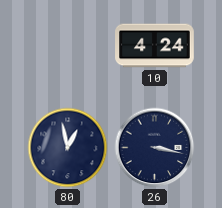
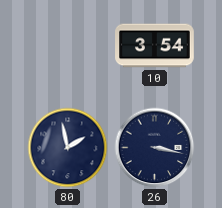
10: 4:24 -> 3:54 (155, 46)
80: 12:58 -> 1:58 (68, 148)
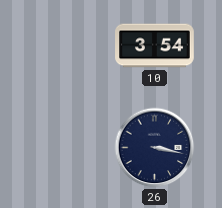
80: 1:58 -> none (68, 148)
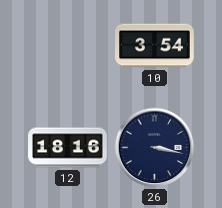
12: none -> 18:16 (68, 148)
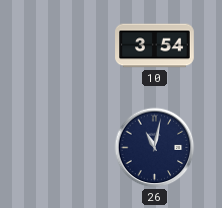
12: 18:16 -> none (68, 148)
26: 3:17 -> 11:02 (155, 148)
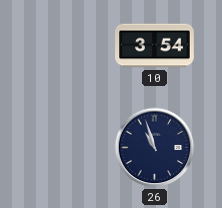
26: 11:02 -> 10:57 (155, 148)
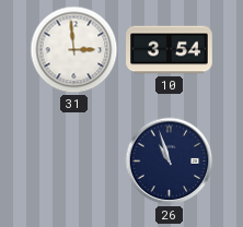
31: none -> 2:59 (74, 50)
